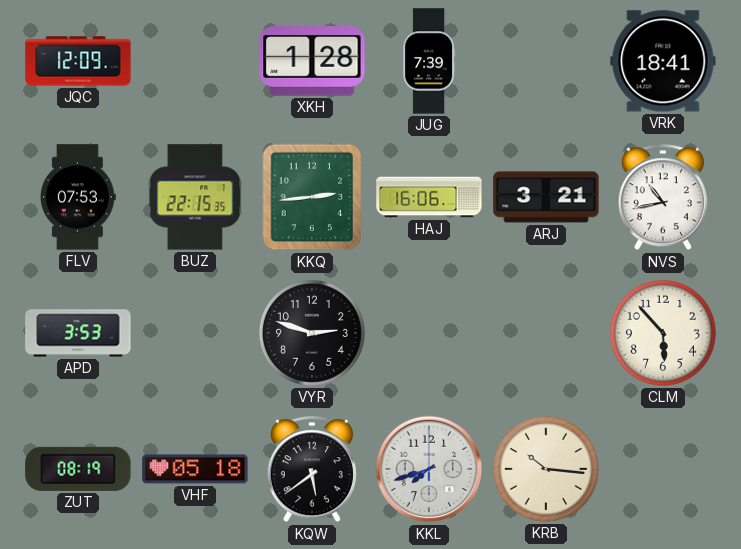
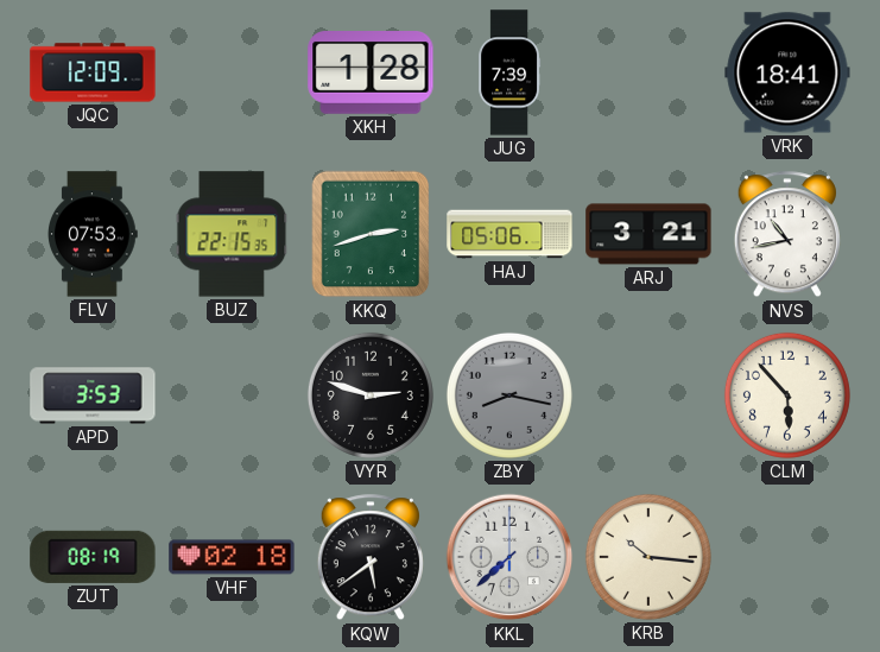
KKQ: 2:44 -> 2:42 (371, 234)
HAJ: 16:06 -> 05:06 (509, 234)
ZBY: none -> 8:17 (509, 395)
VHF: 05:18 -> 02:18 (232, 557)
KKL: 7:42 -> 7:38 (509, 557)
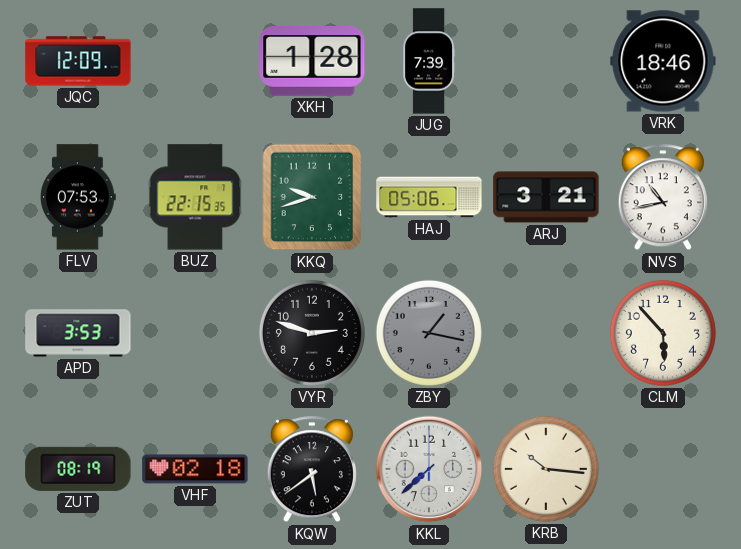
VRK: 18:41 -> 18:46 (663, 61)
KKQ: 2:42 -> 9:42 (312, 197)
ZBY: 8:17 -> 1:17 (429, 333)
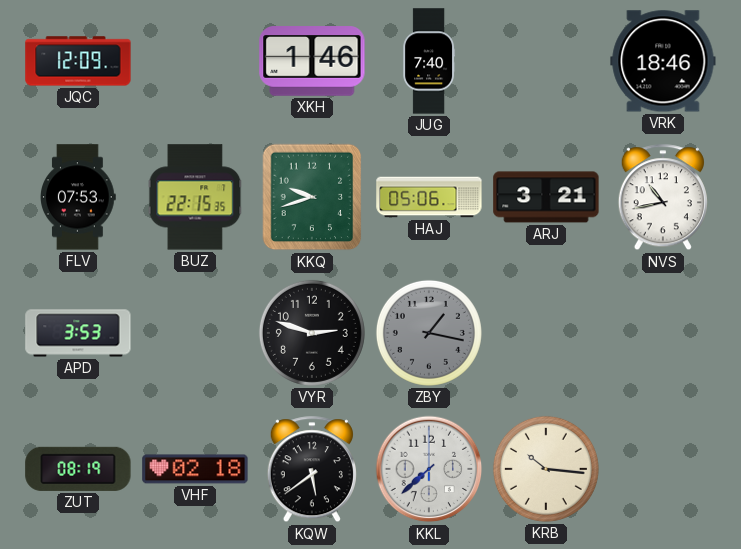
XKH: 1:28 -> 1:46 (312, 61)
JUG: 7:39 -> 7:40 (429, 61)
CLM: 5:53 -> none (663, 333)
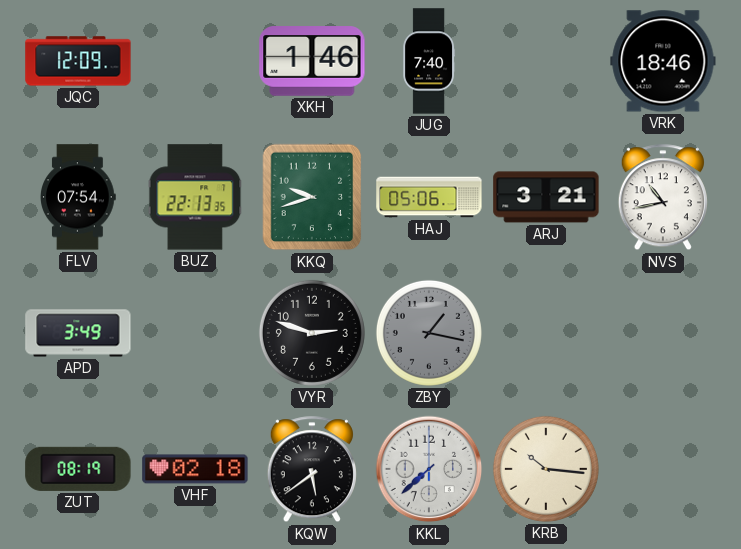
FLV: 07:53 -> 07:54 (79, 197)
BUZ: 22:15 -> 22:13 (195, 197)
APD: 3:53 -> 3:49 (78, 333)
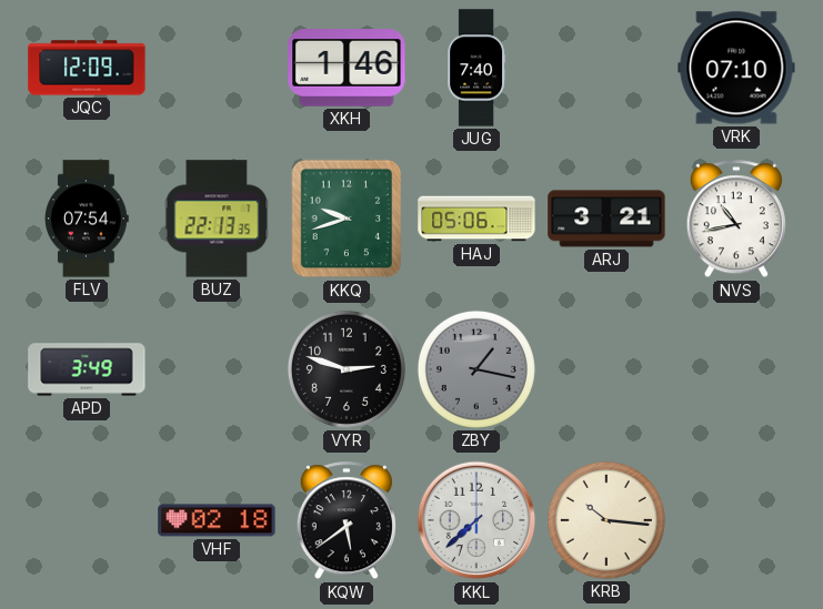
VRK: 18:46 -> 07:10 (736, 68)
ZUT: 08:19 -> none (78, 469)
